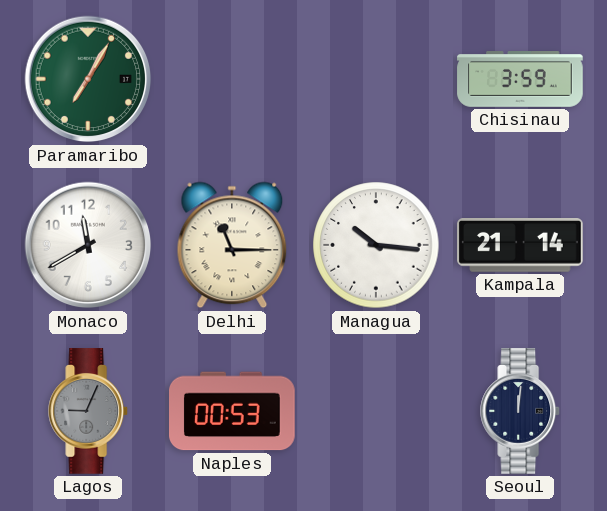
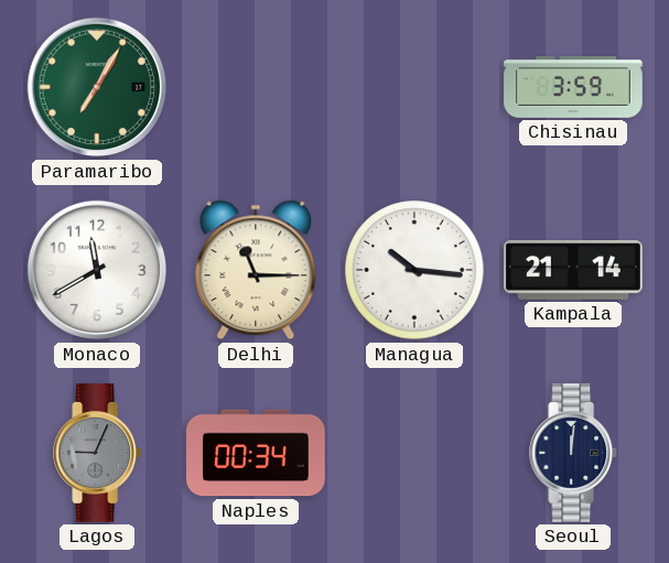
Naples: 00:53 -> 00:34 (257, 453)
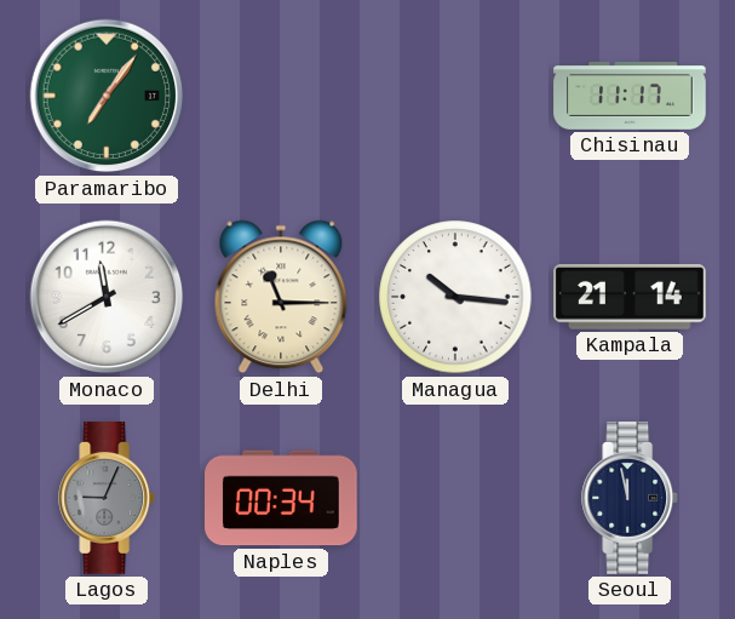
Paramaribo: 7:05 -> 7:06 (107, 96)
Chisinau: 3:59 -> 11:17 (630, 97)
Seoul: 12:01 -> 11:58 (631, 498)
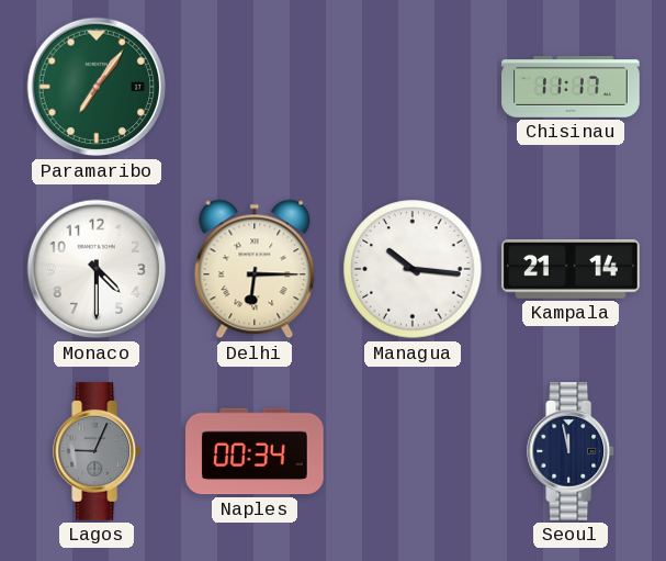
Monaco: 11:40 -> 4:30 (97, 269)
Delhi: 11:15 -> 6:15 (255, 269)
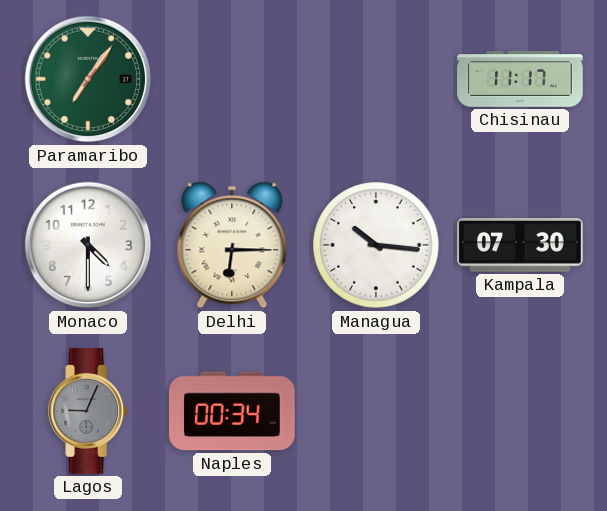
Kampala: 21:14 -> 07:30 (520, 246)
Seoul: 11:58 -> none (572, 451)
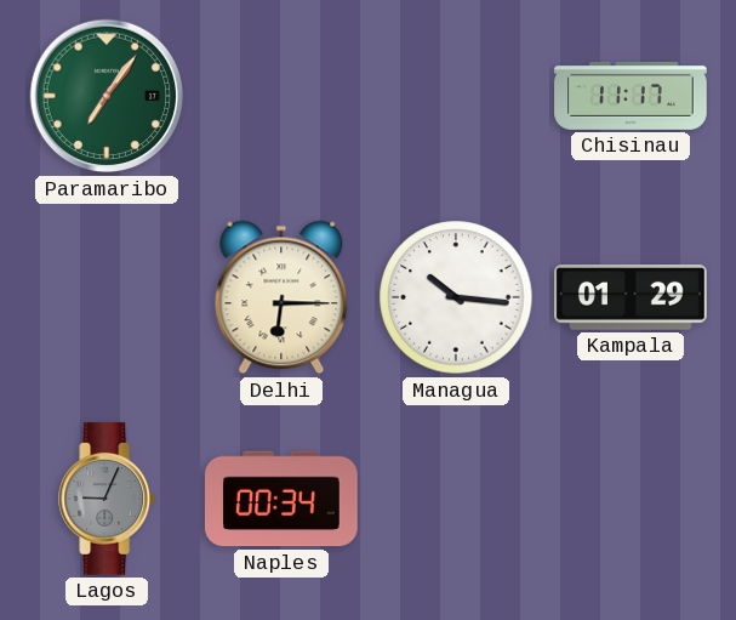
Monaco: 4:30 -> none (88, 245)
Kampala: 07:30 -> 01:29 (631, 298)
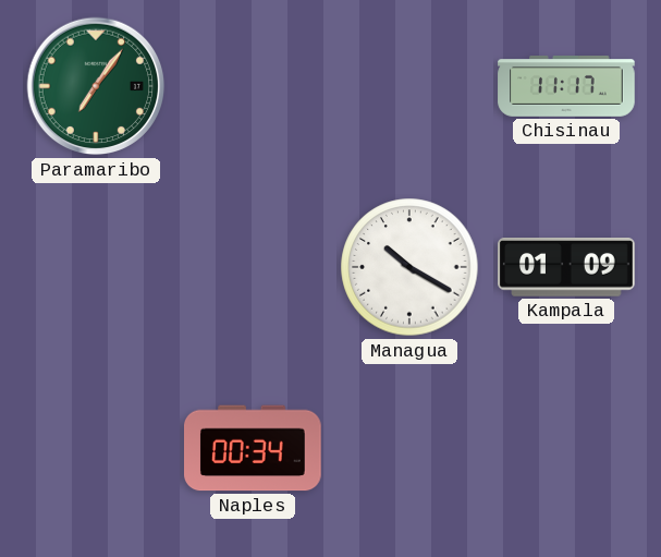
Delhi: 6:15 -> none (281, 297)
Managua: 10:16 -> 10:20 (409, 267)
Kampala: 01:29 -> 01:09 (566, 268)
Lagos: 9:04 -> none (108, 499)
